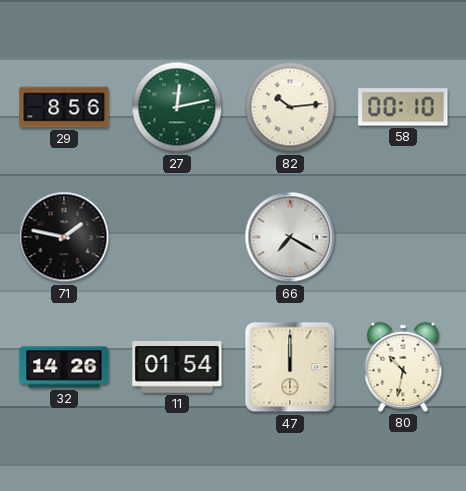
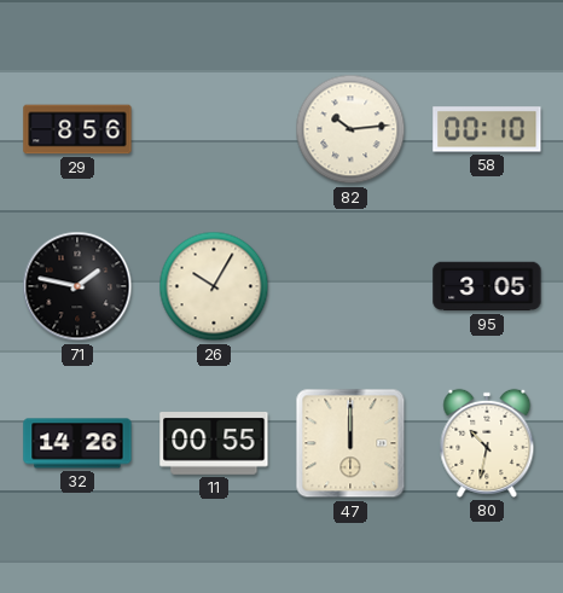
27: 12:13 -> none (177, 107)
26: none -> 10:05 (214, 286)
66: 7:20 -> none (290, 237)
95: none -> 3:05 (487, 286)
11: 01:54 -> 00:55 (214, 444)
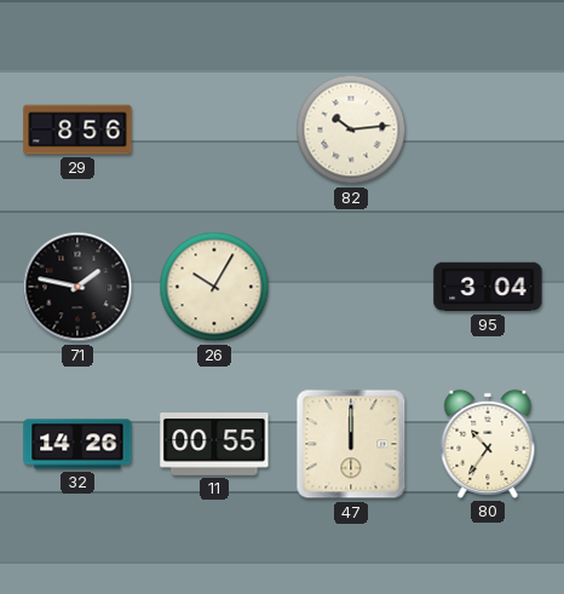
58: 00:10 -> none (487, 129)
95: 3:05 -> 3:04 (488, 287)
80: 10:32 -> 10:36 (488, 444)
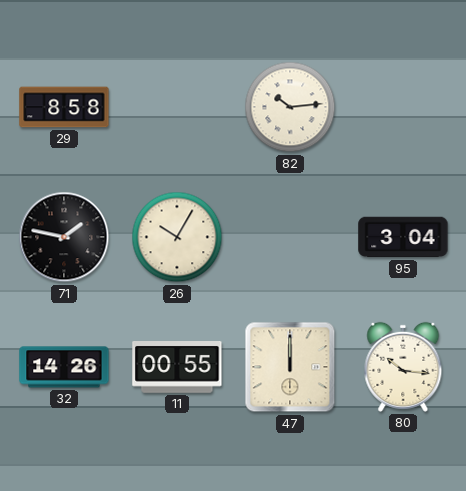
29: 8:56 -> 8:58 (64, 107)
80: 10:36 -> 10:16 (403, 367)
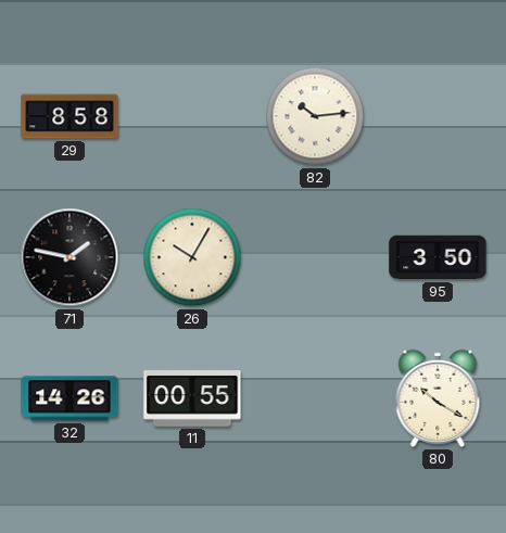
95: 3:04 -> 3:50 (438, 257)
47: 12:00 -> none (290, 367)
80: 10:16 -> 10:20 (438, 398)
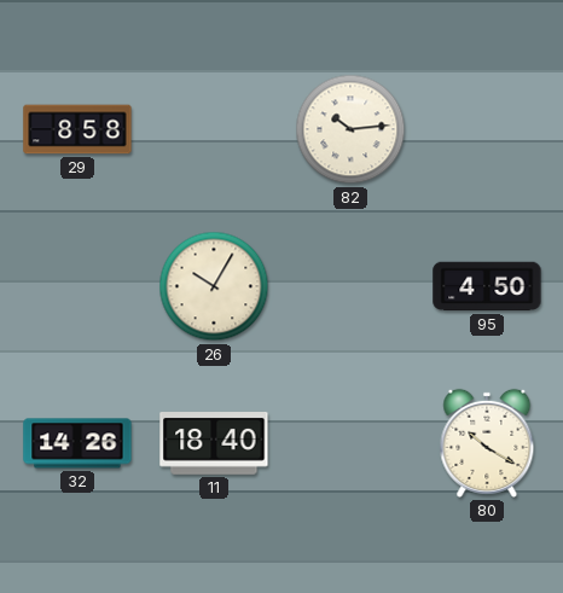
71: 1:47 -> none (69, 257)
95: 3:50 -> 4:50 (487, 286)
11: 00:55 -> 18:40 (214, 444)
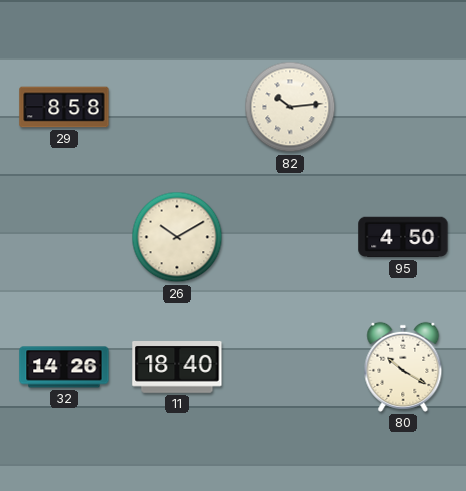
26: 10:05 -> 10:10 (177, 237)
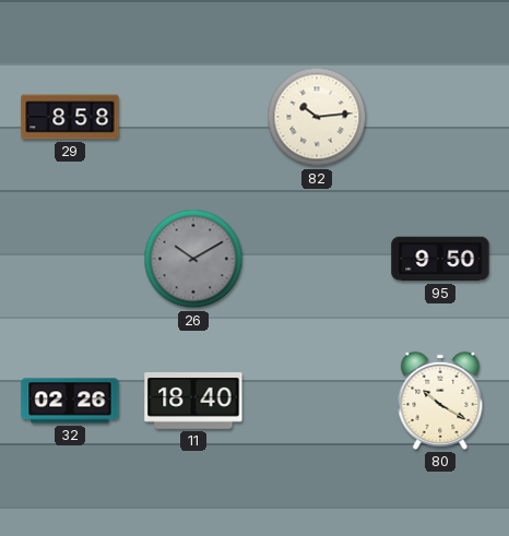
26 dial: cream -> grey (193, 259)
95: 4:50 -> 9:50 (440, 259)
32: 14:26 -> 02:26 (70, 401)
